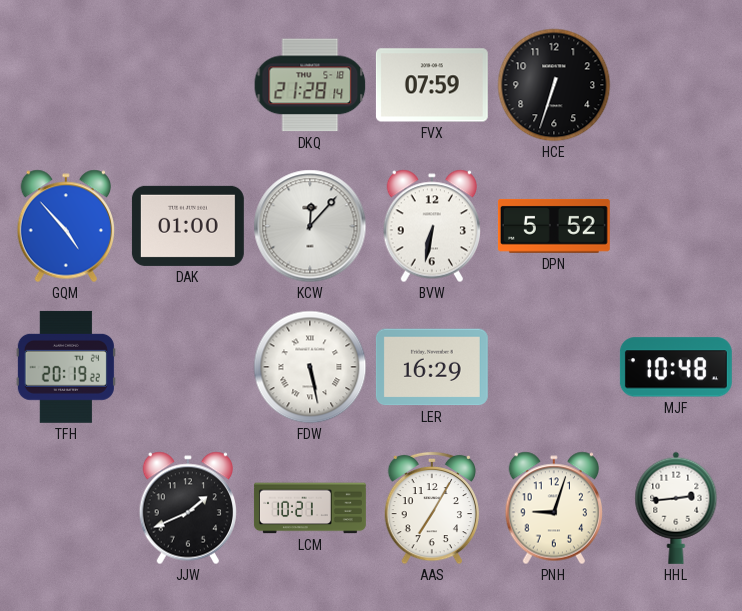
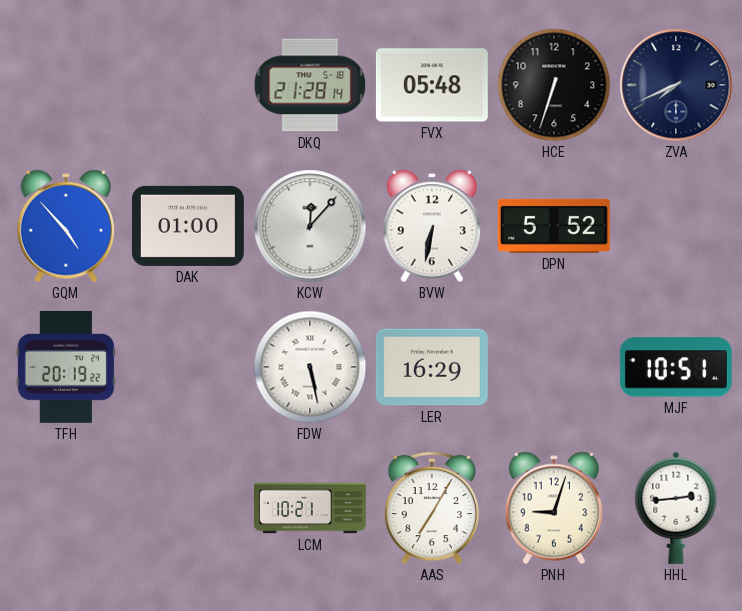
FVX: 07:59 -> 05:48 (432, 85)
ZVA: none -> 7:41 (676, 85)
MJF: 10:48 -> 10:51 (676, 367)
JJW: 1:41 -> none (188, 508)
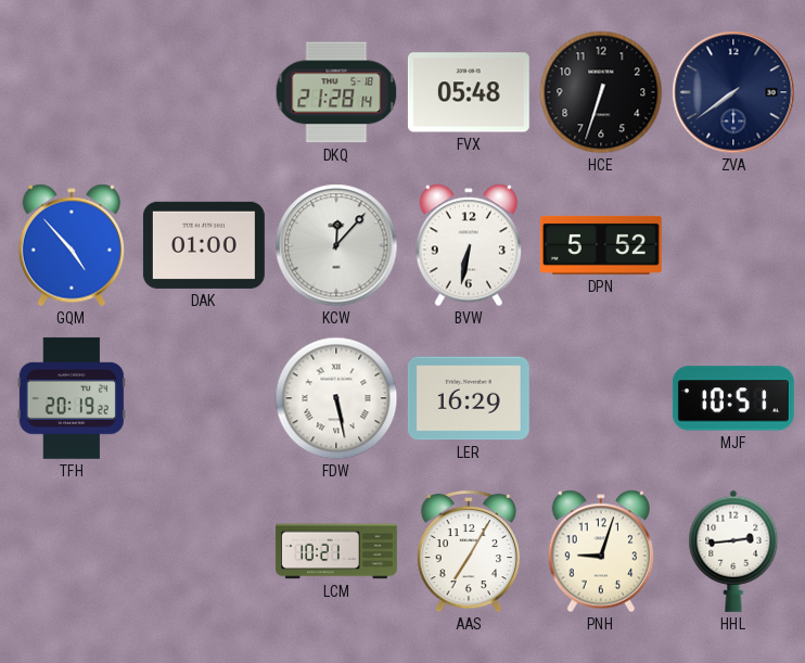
ZVA: 7:41 -> 7:39 (733, 92)
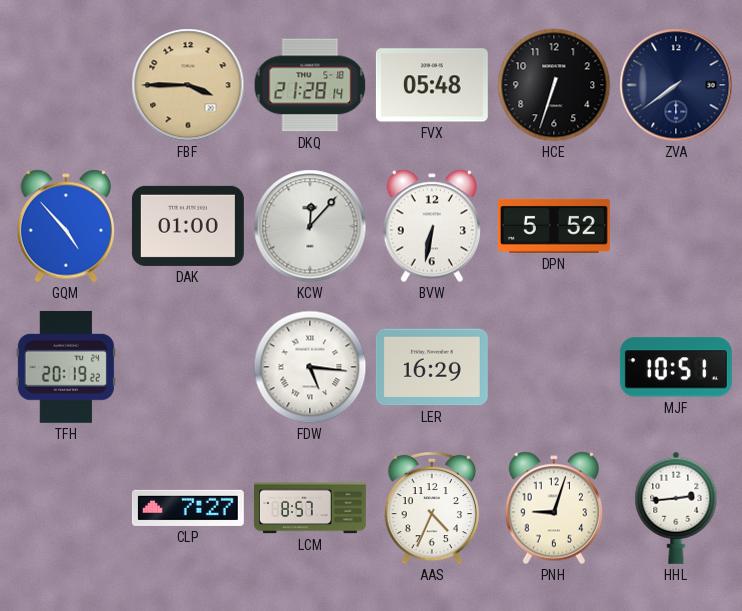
FBF: none -> 3:45 (188, 85)
FDW: 5:28 -> 5:16 (310, 367)
CLP: none -> 7:27 (188, 508)
LCM: 10:21 -> 8:57 (310, 508)
AAS: 7:05 -> 4:34 (432, 508)
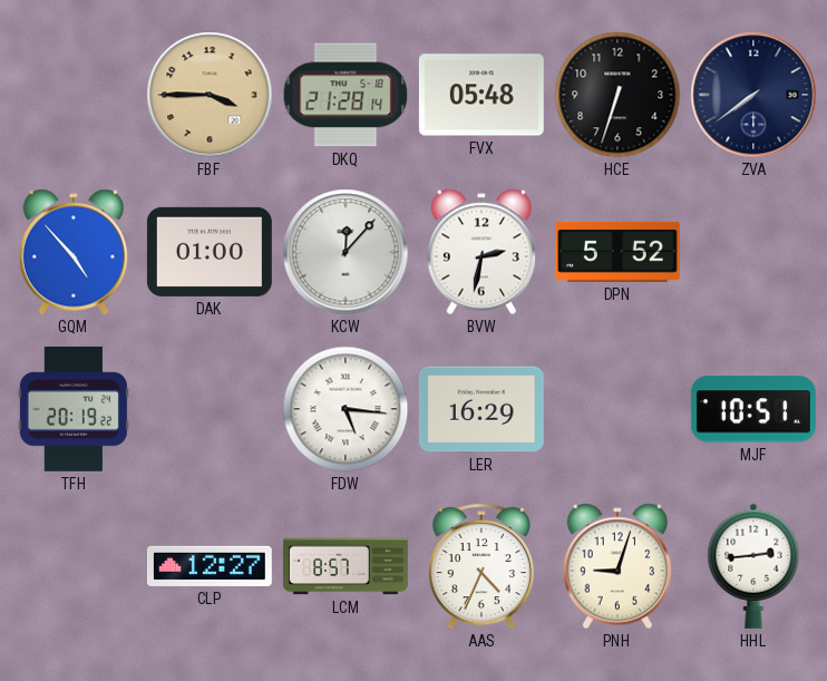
BVW: 6:32 -> 2:32 (481, 252)
CLP: 7:27 -> 12:27 (210, 566)
